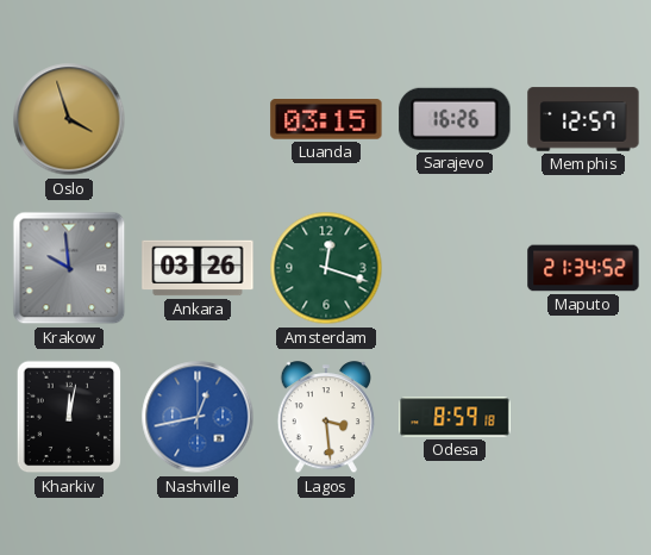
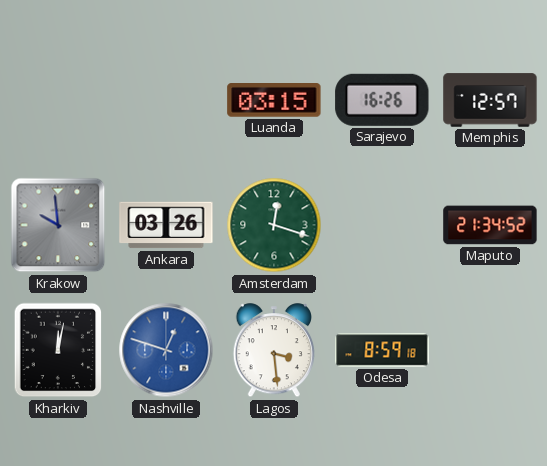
Oslo: 3:57 -> none (69, 119)
Nashville: 12:43 -> 12:48 (166, 350)
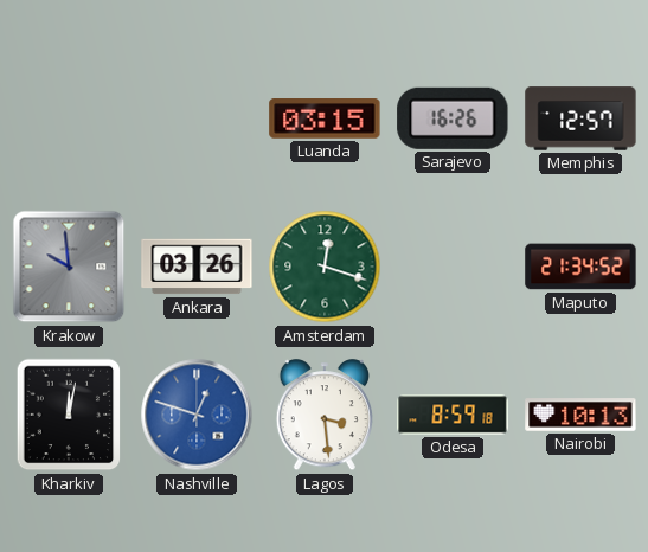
Nairobi: none -> 10:13 (580, 415)
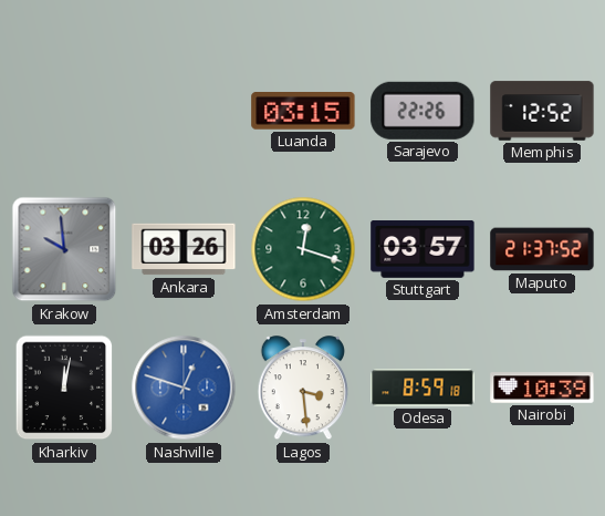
Sarajevo: 16:26 -> 22:26 (423, 111)
Memphis: 12:57 -> 12:52 (542, 111)
Stuttgart: none -> 03:57 (423, 250)
Maputo: 21:34 -> 21:37 (542, 249)
Nairobi: 10:13 -> 10:39 (542, 388)
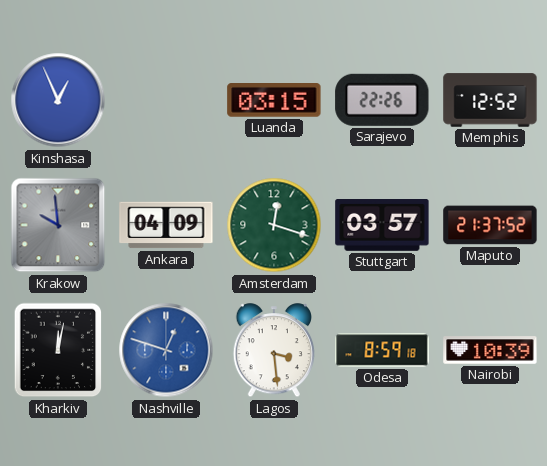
Kinshasa: none -> 12:56 (58, 100)
Ankara: 03:26 -> 04:09 (166, 225)
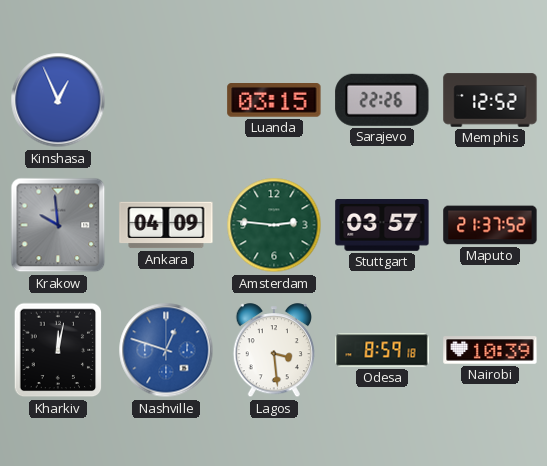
Amsterdam: 12:18 -> 2:46 (274, 225)
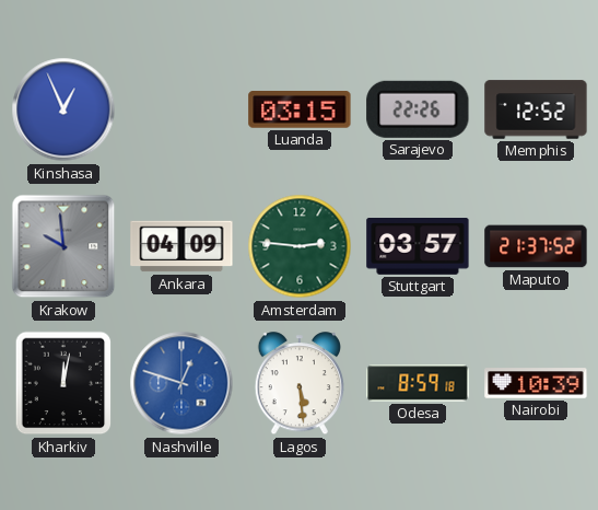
Lagos: 3:29 -> 5:29 (298, 384)
